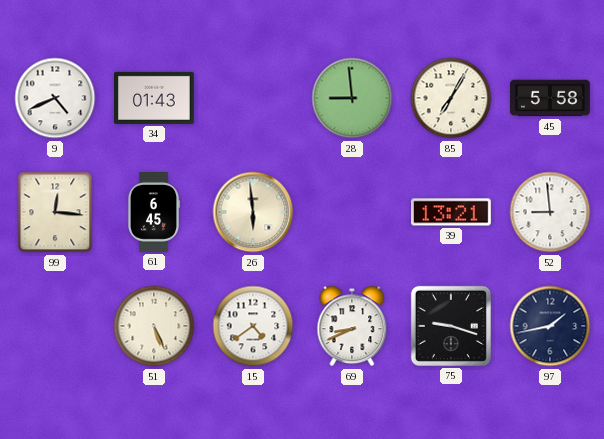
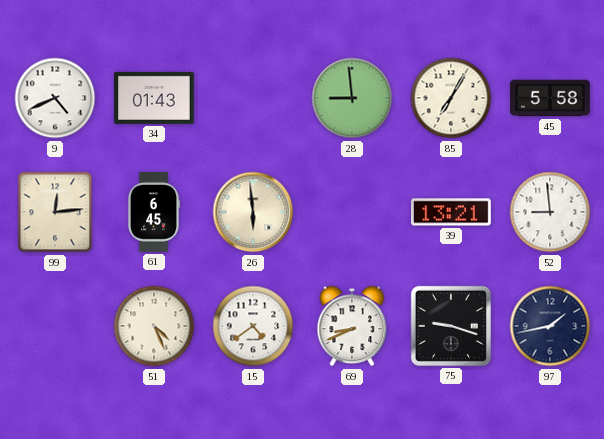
99: 12:16 -> 12:14 (55, 212)
51: 5:26 -> 4:26 (154, 326)
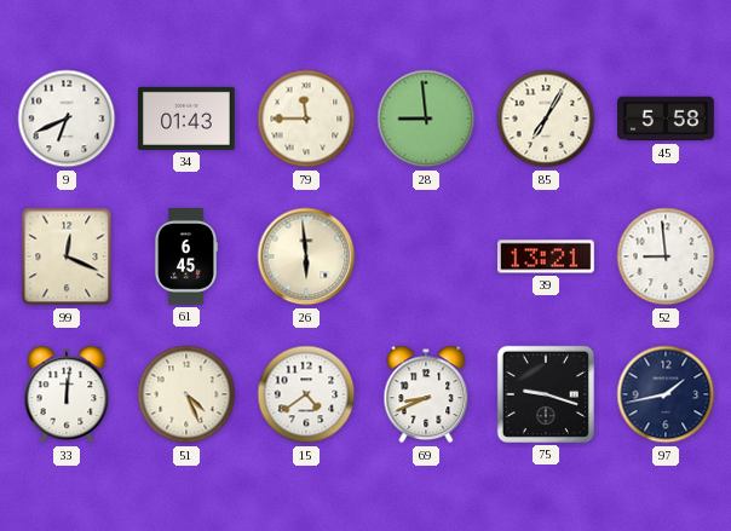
9: 4:41 -> 6:41 (67, 119)
79: none -> 11:45 (306, 119)
99: 12:14 -> 12:19 (67, 256)
33: none -> 12:01 (67, 394)
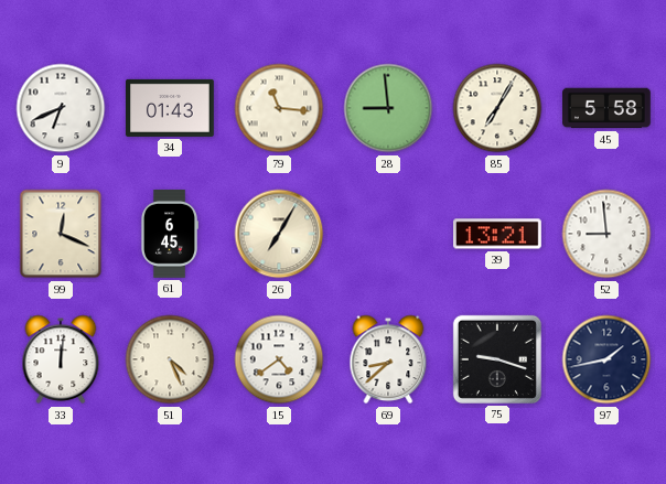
79: 11:45 -> 11:16 (279, 108)
26: 5:59 -> 7:05 (279, 234)
69: 8:41 -> 8:38 (388, 359)
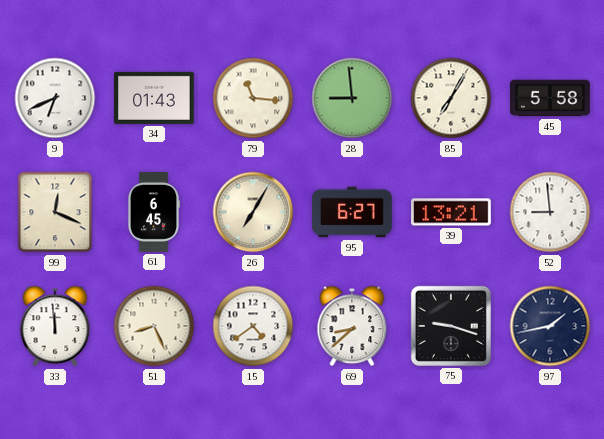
95: none -> 6:27 (353, 212)
33: 12:01 -> 11:59 (55, 326)
51: 4:26 -> 8:26 (154, 326)
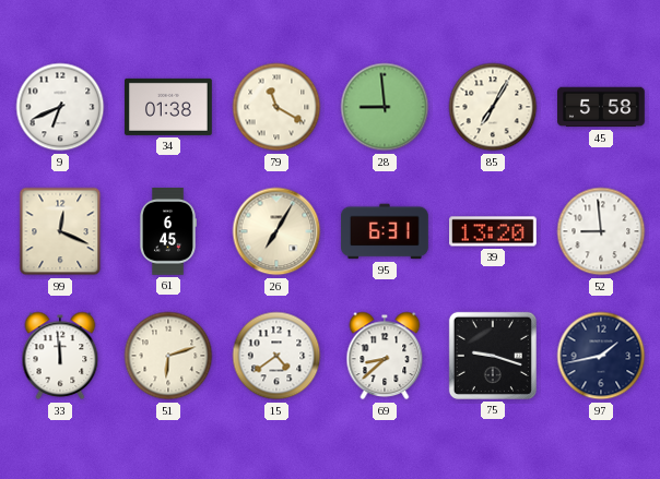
34: 01:43 -> 01:38 (169, 107)
79: 11:16 -> 11:20 (276, 107)
95: 6:27 -> 6:31 (386, 231)
39: 13:21 -> 13:20 (494, 231)
51: 8:26 -> 6:12 (168, 356)
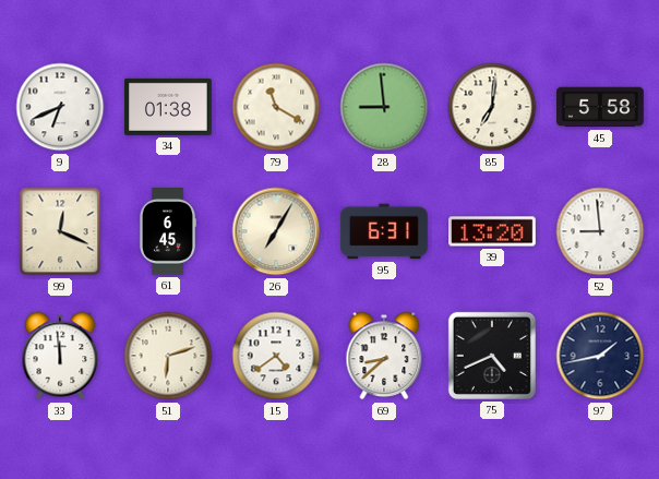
85: 7:05 -> 7:01 (492, 107)
75: 9:18 -> 4:41 (492, 356)
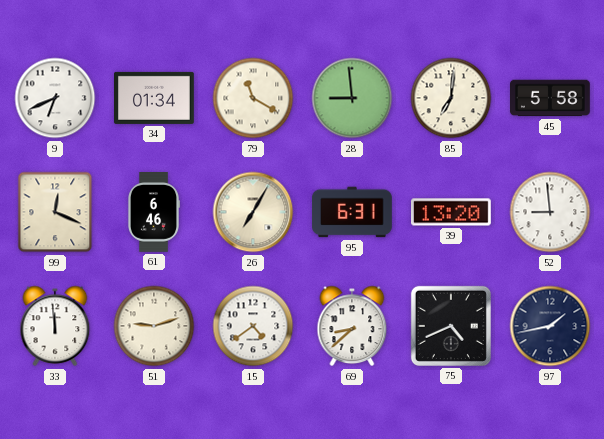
34: 01:38 -> 01:34 (155, 98)
61: 6:45 -> 6:46 (153, 213)
51: 6:12 -> 9:12 (154, 326)
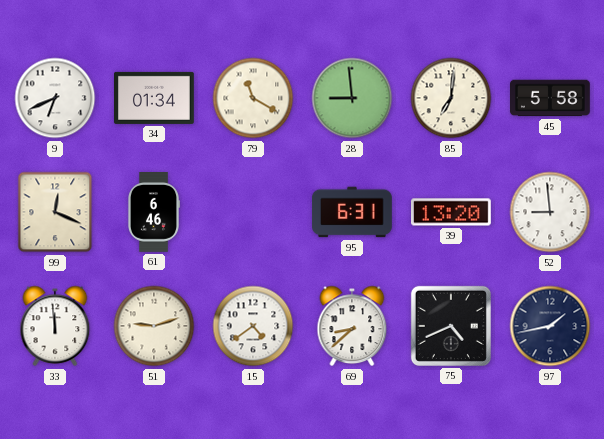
26: 7:05 -> none (253, 212)
